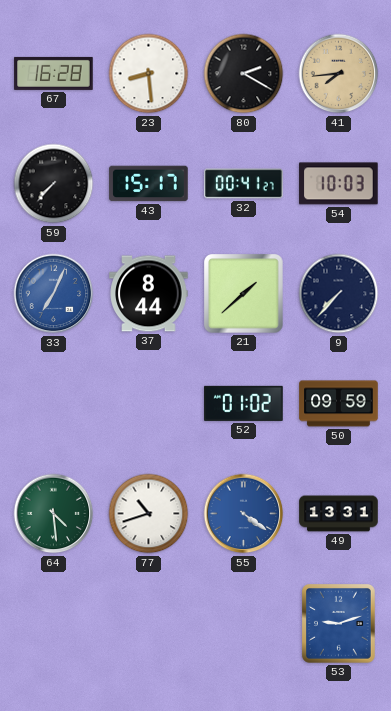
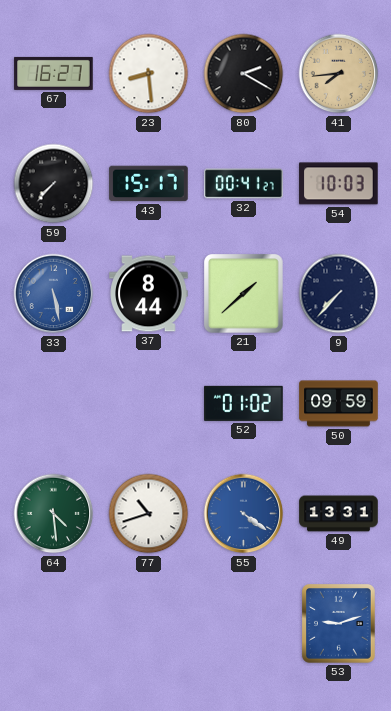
67: 16:28 -> 16:27 (54, 73)
33: 7:04 -> 5:28 (54, 294)
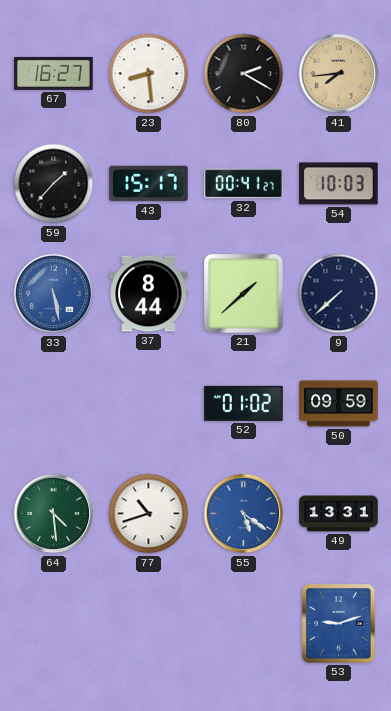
59: 7:37 -> 1:37 (54, 184)
9: 7:37 -> 7:38 (339, 294)
55: 4:21 -> 5:21 (244, 514)
